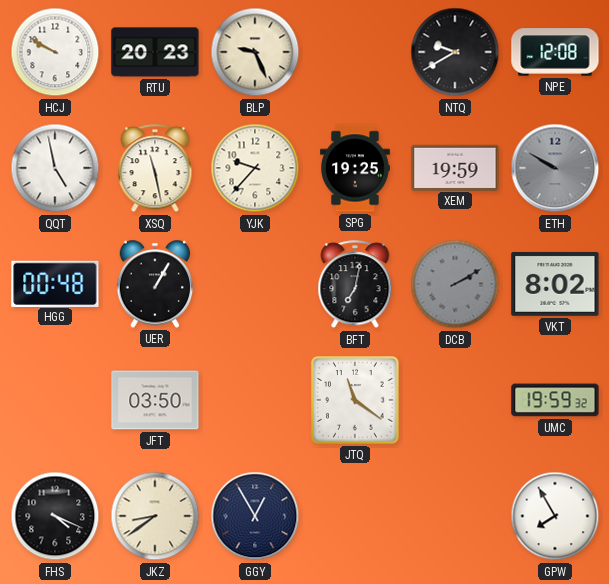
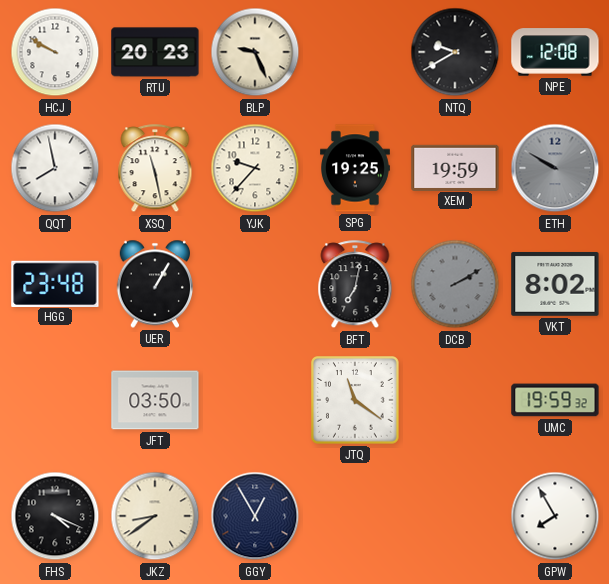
QQT: 4:58 -> 7:58 (55, 168)
HGG: 00:48 -> 23:48 (55, 283)
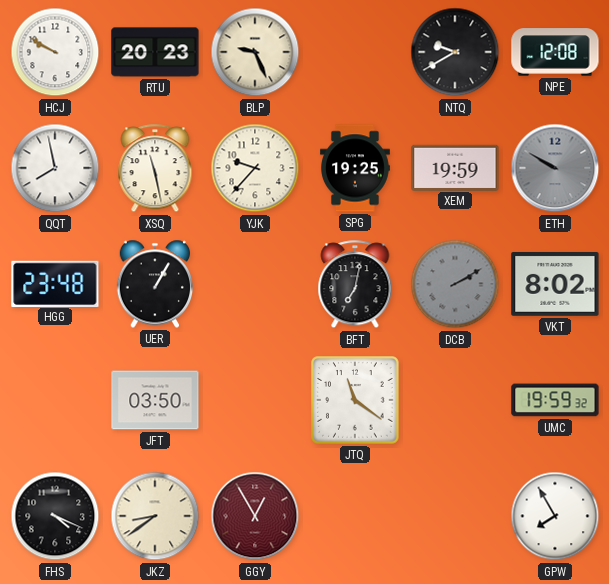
GGY dial: navy -> burgundy (255, 516)
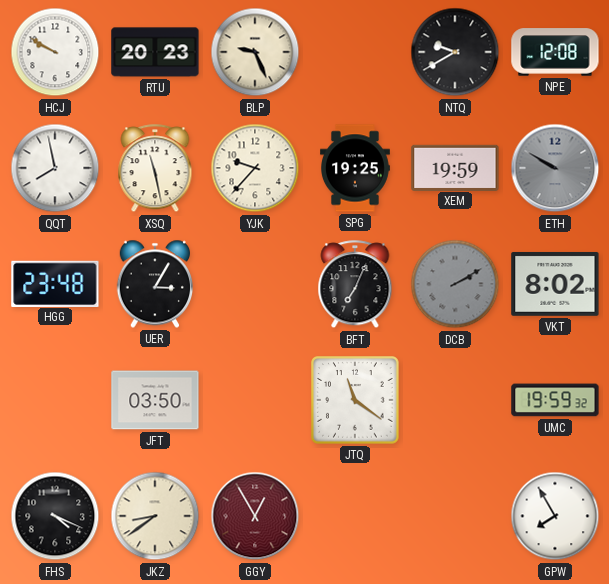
UER: 1:05 -> 3:05 (155, 284)
BFT: 7:02 -> 7:04 (355, 285)
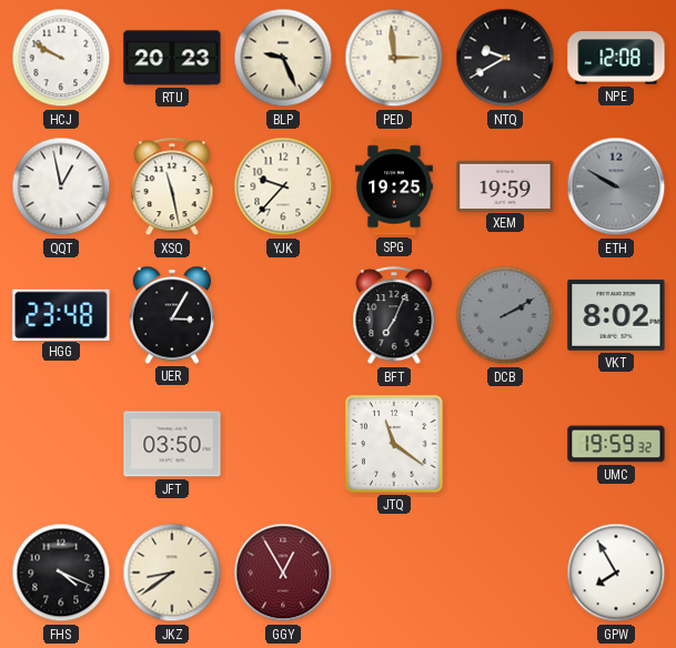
PED: none -> 2:59 (394, 58)
QQT: 7:58 -> 12:58 (61, 186)
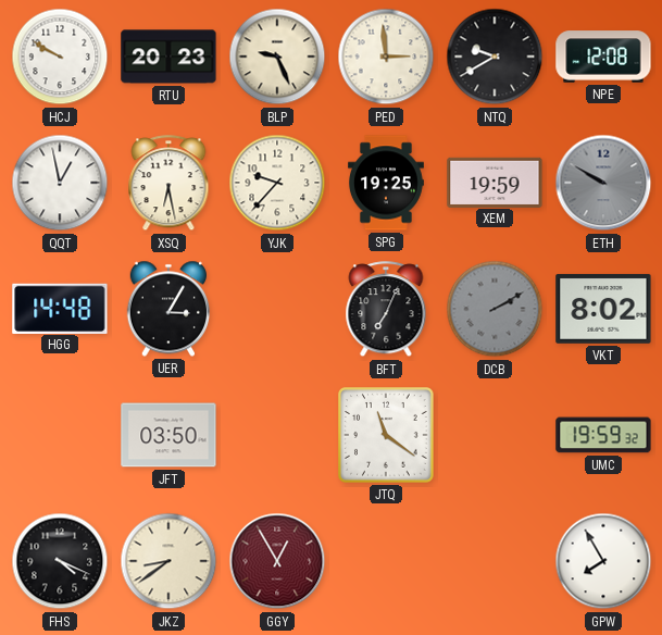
XSQ: 11:28 -> 6:28 (168, 184)
HGG: 23:48 -> 14:48 (60, 308)
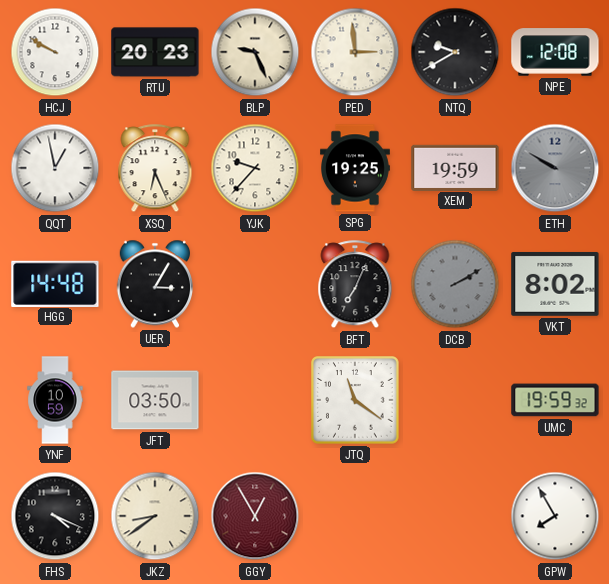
XSQ: 6:28 -> 6:26 (155, 169)
YNF: none -> 10:59 (55, 400)
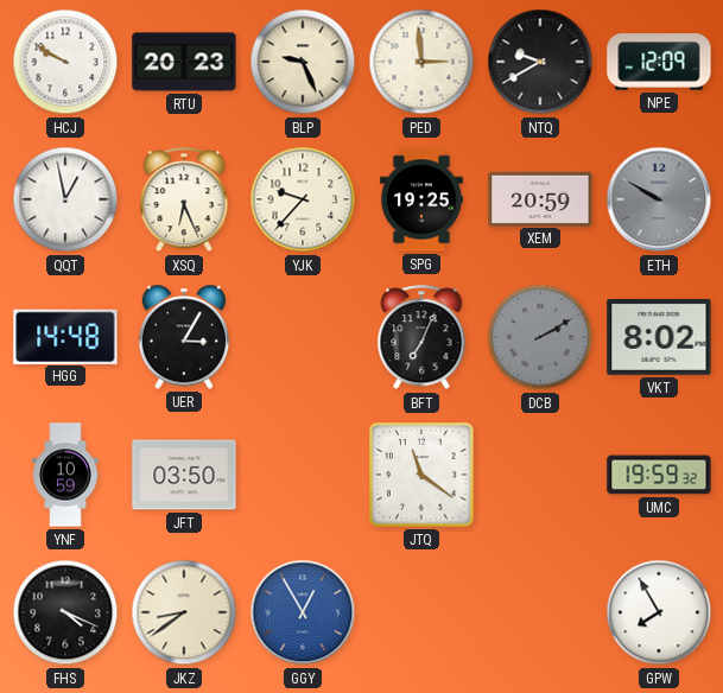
NPE: 12:08 -> 12:09 (659, 62)
XEM: 19:59 -> 20:59 (540, 198)
GGY dial: burgundy -> blue (303, 612)
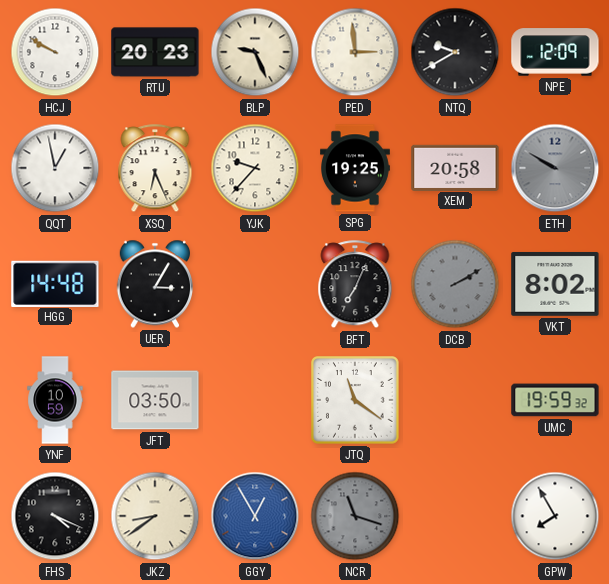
XEM: 20:59 -> 20:58 (455, 167)
NCR: none -> 11:18 (355, 516)
